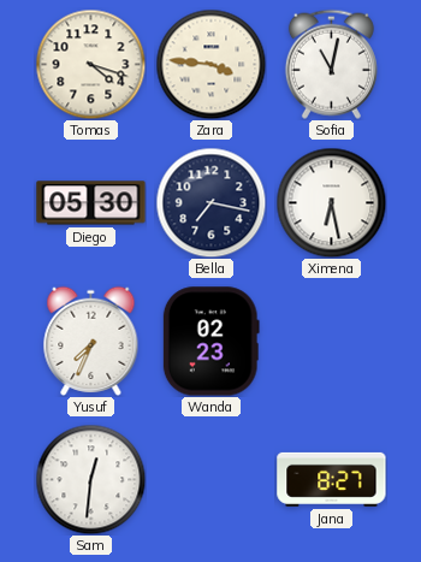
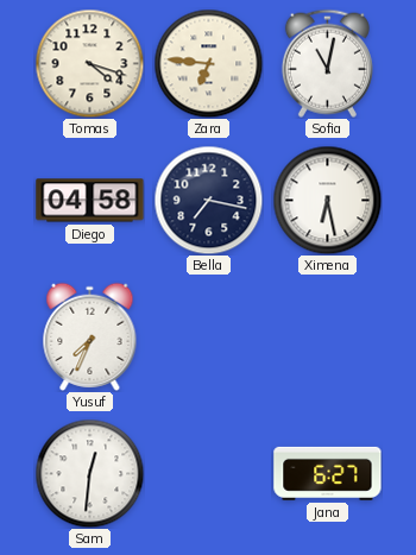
Zara: 3:46 -> 6:46 (208, 63)
Diego: 05:30 -> 04:58 (90, 201)
Wanda: 02:23 -> none (210, 342)
Jana: 8:27 -> 6:27 (328, 473)
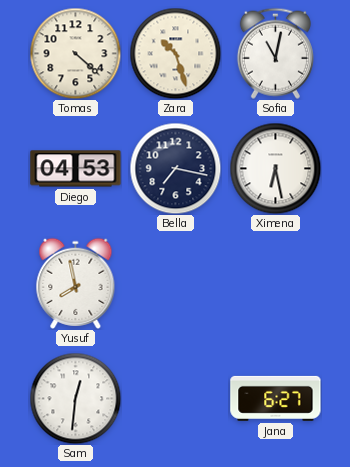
Tomas: 4:18 -> 4:22 (75, 53)
Zara: 6:46 -> 10:27 (175, 53)
Diego: 04:58 -> 04:53 (76, 169)
Yusuf: 7:34 -> 7:58 (76, 283)
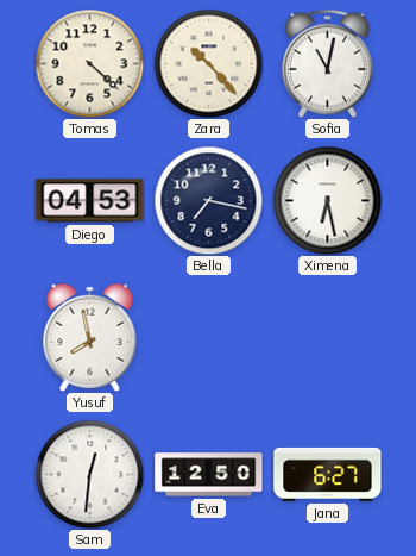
Zara: 10:27 -> 10:23 (208, 63)
Eva: none -> 12:50 (209, 475)
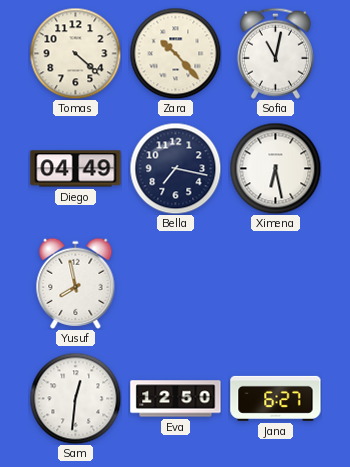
Diego: 04:53 -> 04:49 (76, 169)
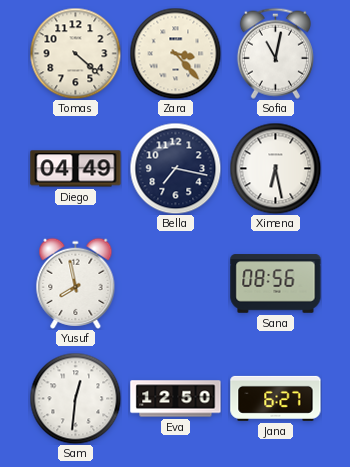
Zara: 10:23 -> 3:23 (175, 53)
Sana: none -> 08:56 (276, 284)
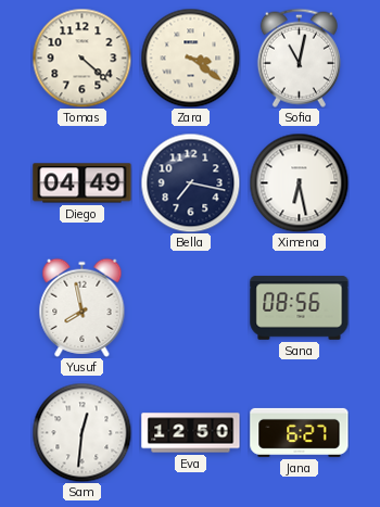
Zara: 3:23 -> 3:21 (190, 58)
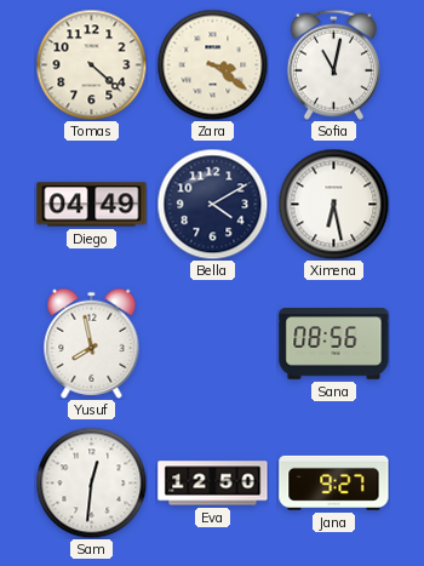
Bella: 7:17 -> 4:10 (212, 204)
Jana: 6:27 -> 9:27 (334, 482)
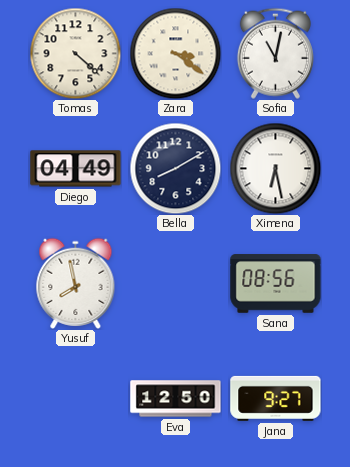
Bella: 4:10 -> 8:10 (175, 168)
Sam: 12:31 -> none (91, 482)
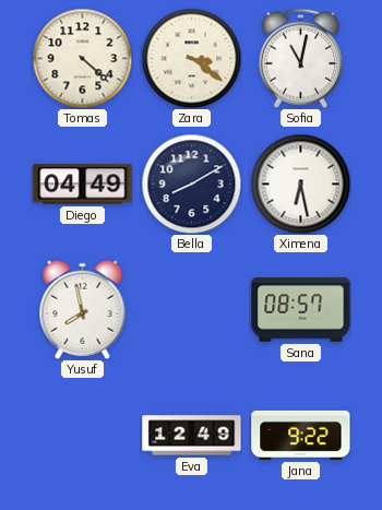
Sana: 08:56 -> 08:57 (301, 310)
Eva: 12:50 -> 12:49 (192, 436)
Jana: 9:27 -> 9:22 (301, 435)
